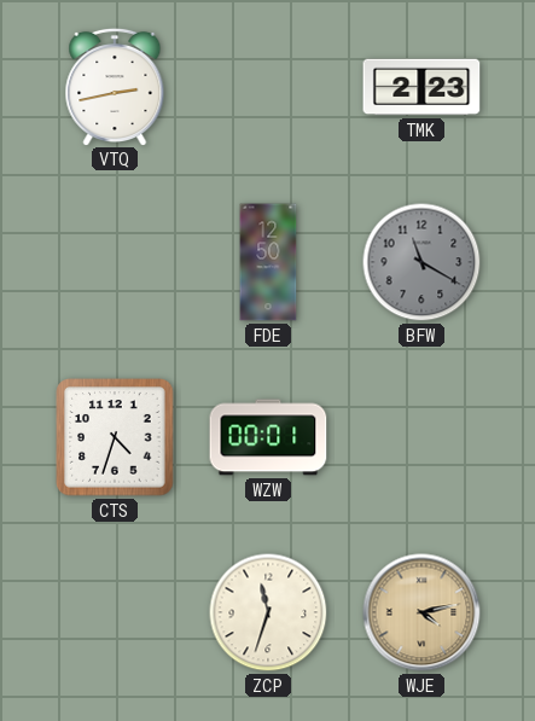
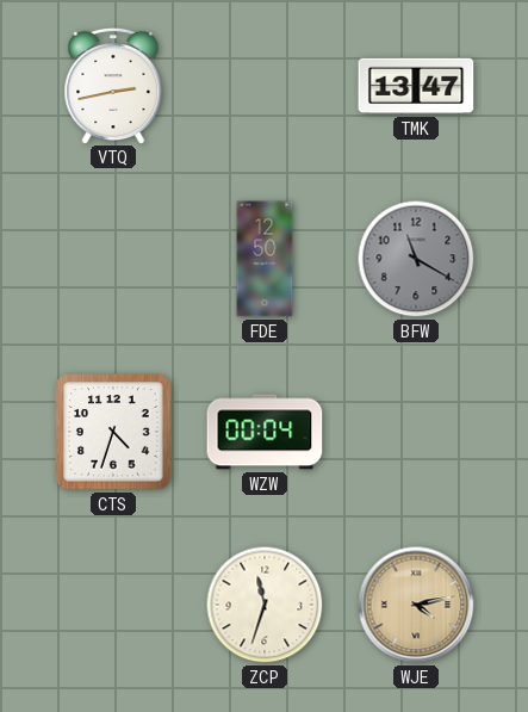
TMK: 2:23 -> 13:47 (416, 86)
WZW: 00:01 -> 00:04 (265, 432)
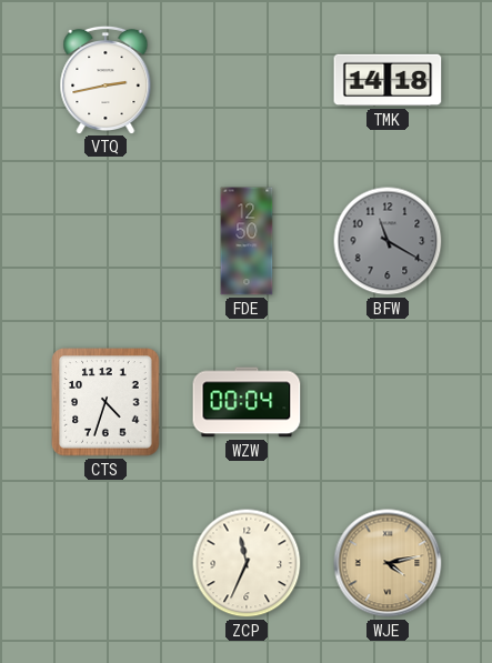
TMK: 13:47 -> 14:18 (388, 80)
ZCP: 11:33 -> 11:34 (247, 563)
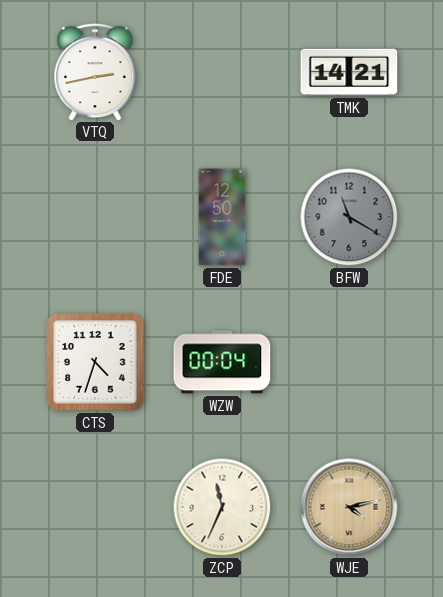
TMK: 14:18 -> 14:21 (349, 72)
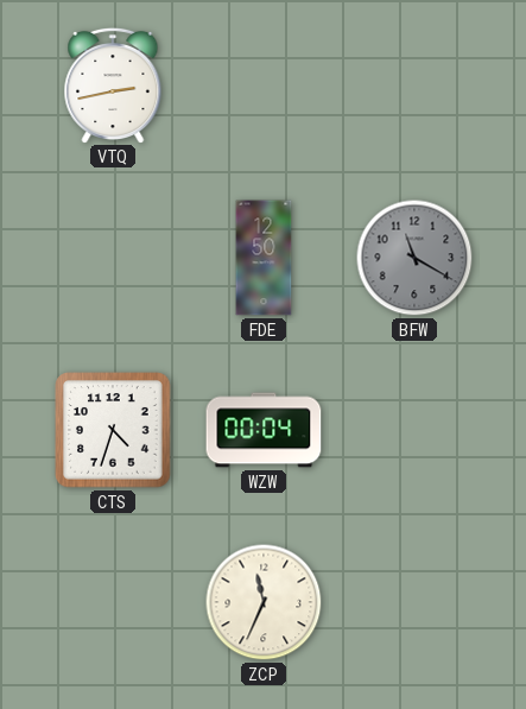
TMK: 14:21 -> none (349, 72)
WJE: 4:13 -> none (349, 507)
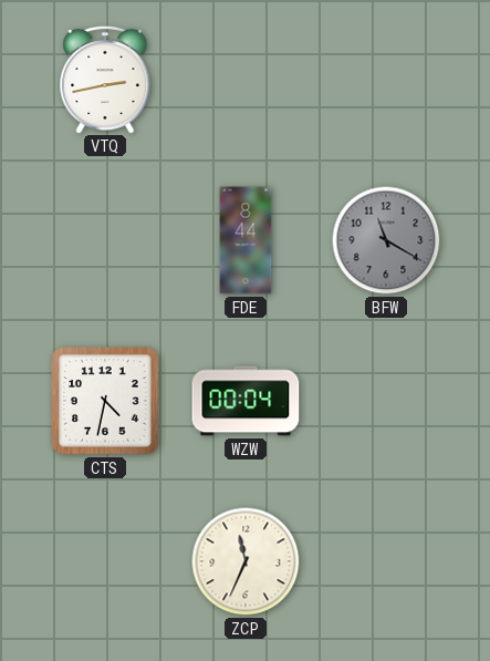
FDE: 12:50 -> 8:44 (246, 240)
CTS: 4:33 -> 4:32 (105, 401)
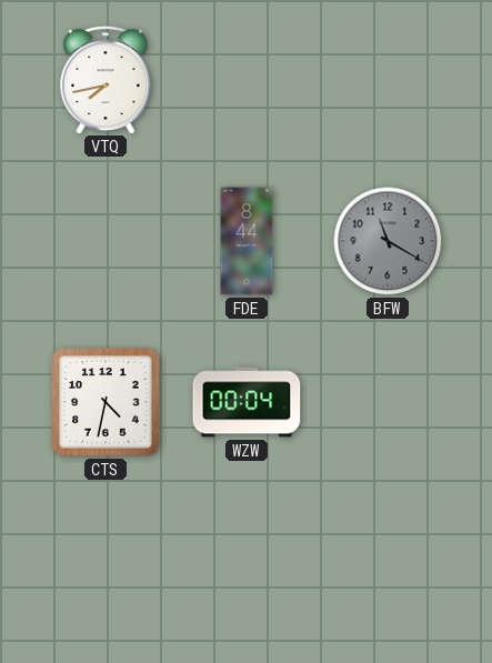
VTQ: 2:43 -> 7:43 (106, 79)
ZCP: 11:34 -> none (246, 561)
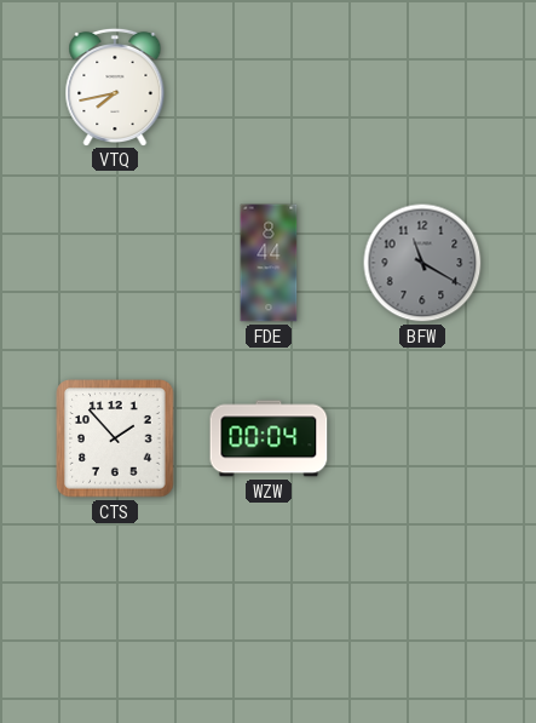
CTS: 4:32 -> 1:53 (115, 438)
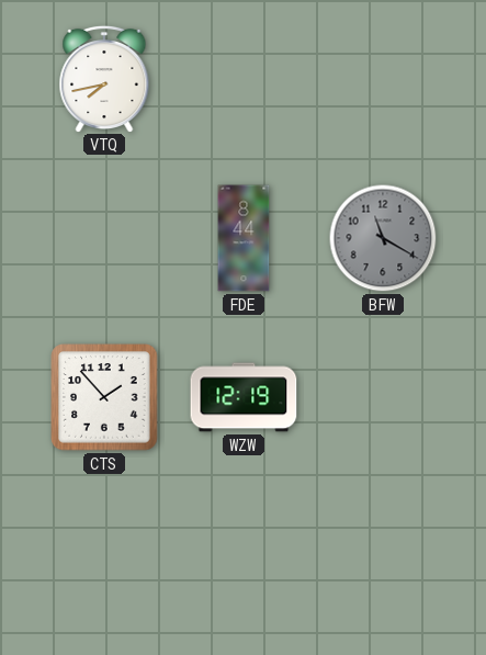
WZW: 00:04 -> 12:19 (244, 397)
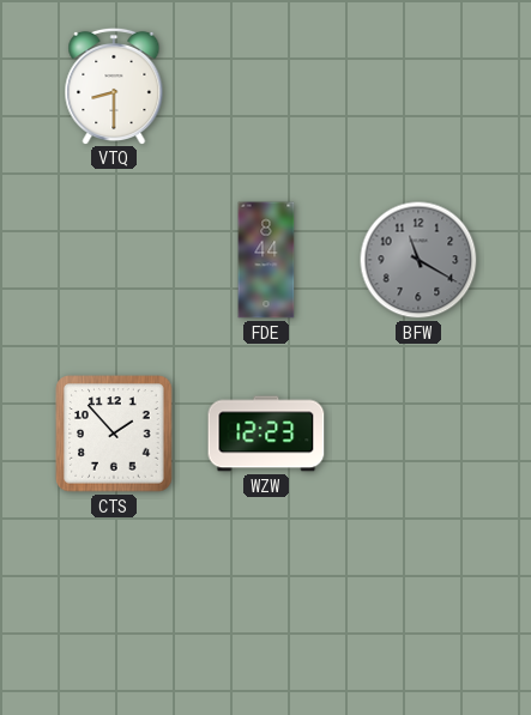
VTQ: 7:43 -> 8:30 (114, 85)
WZW: 12:19 -> 12:23 (266, 434)
